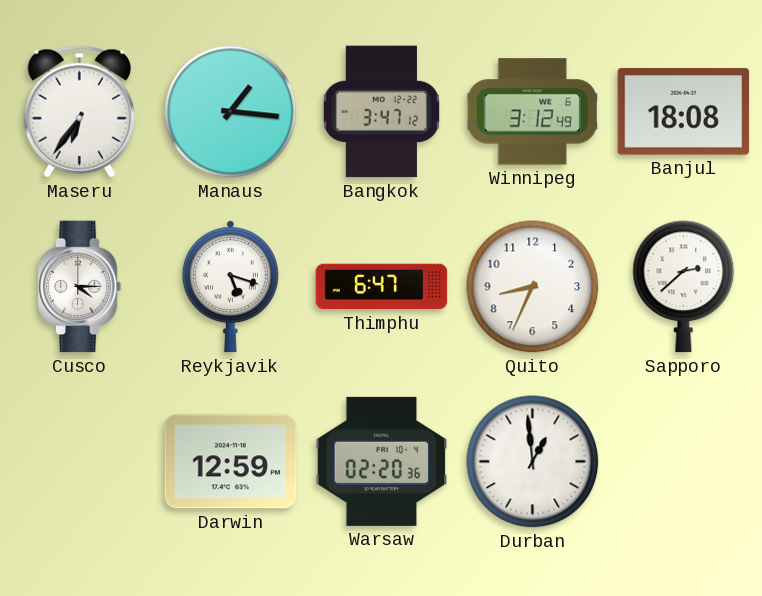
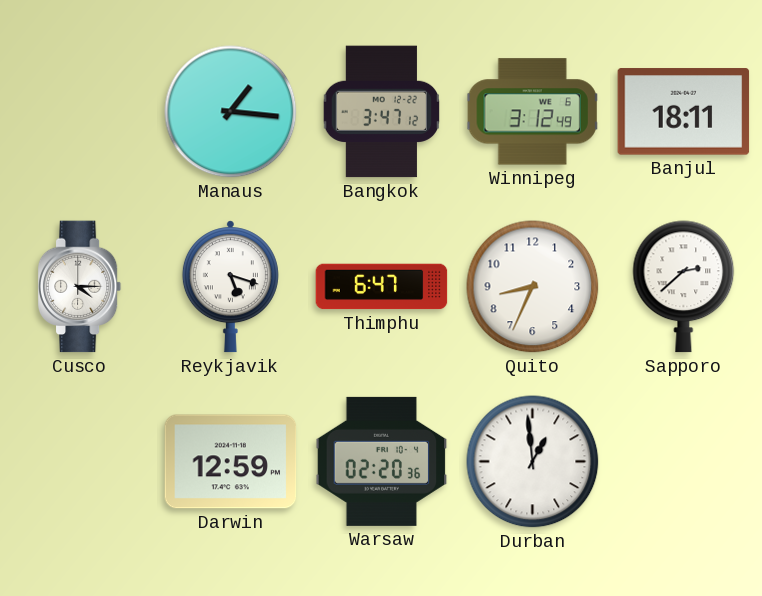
Maseru: 6:36 -> none (79, 112)
Banjul: 18:08 -> 18:11 (684, 112)
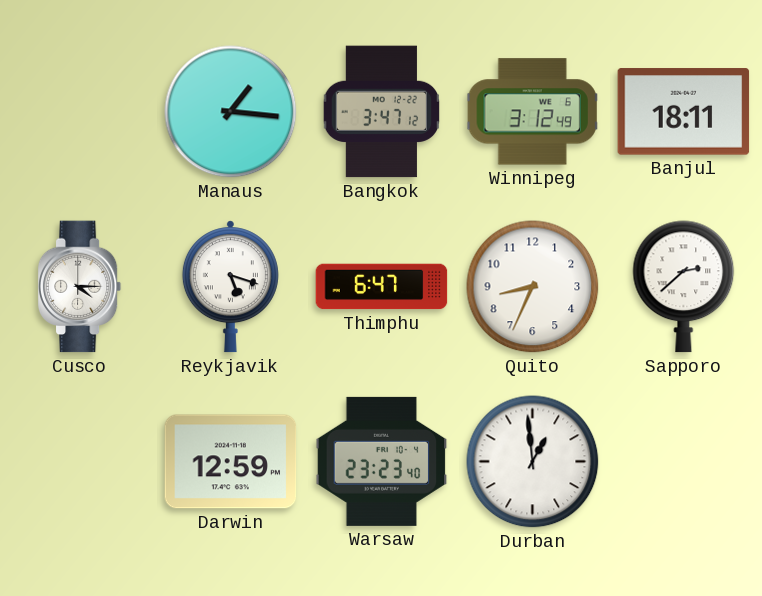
Warsaw: 02:20 -> 23:23 (382, 461)
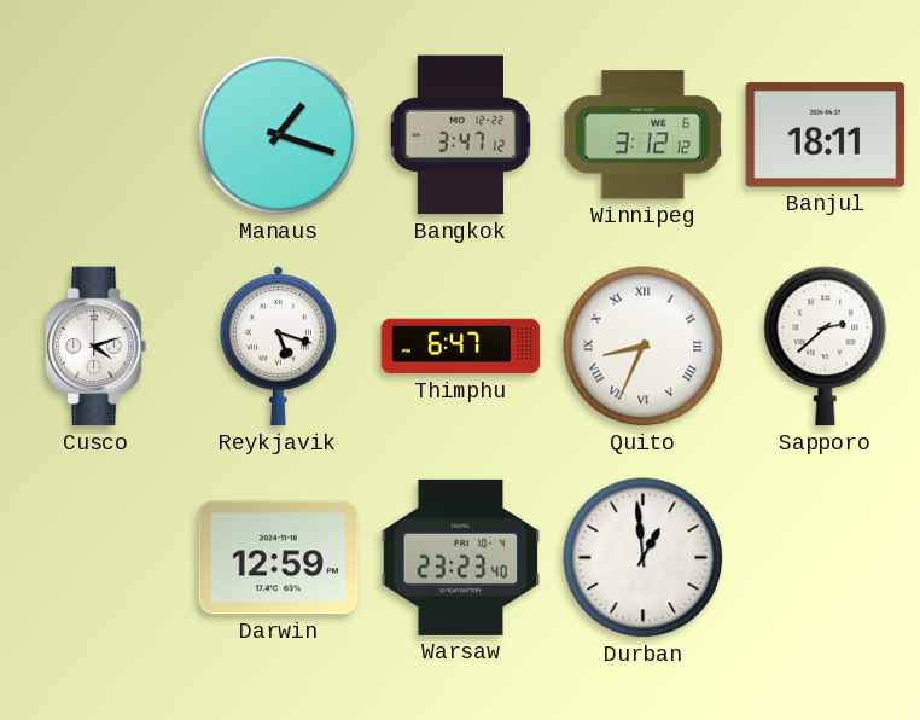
Manaus: 1:16 -> 1:18 (279, 135)
Winnipeg: 3:12:49 -> 3:12:12 (644, 135)
Cusco: 4:15 -> 4:12 (97, 347)
Quito numerals: Arabic -> Roman (644, 347)
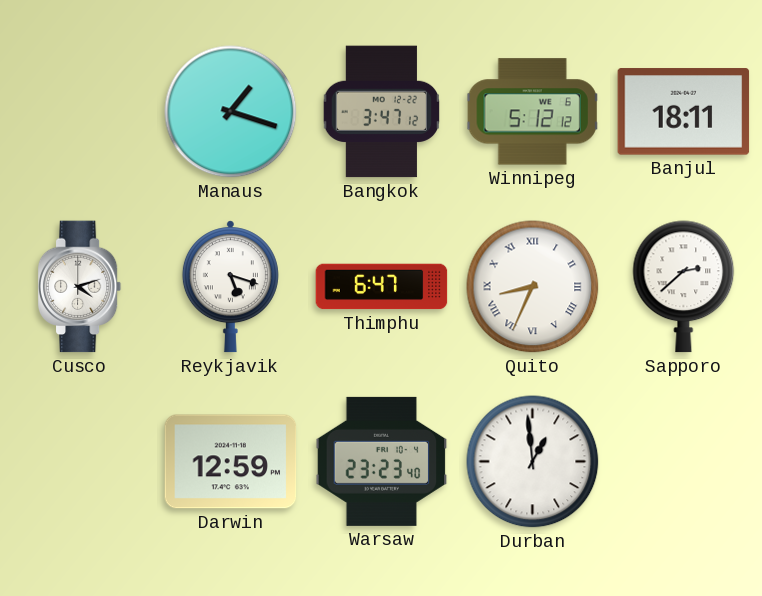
Winnipeg: 3:12 -> 5:12 (533, 112)
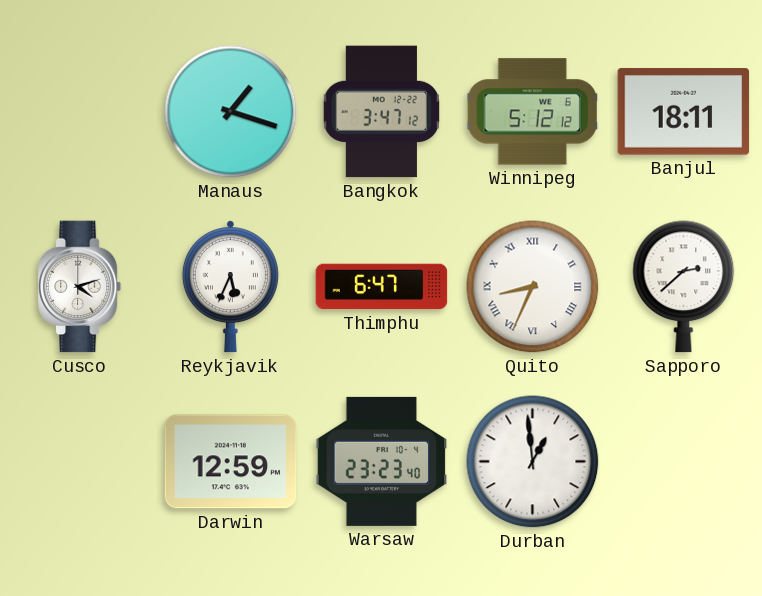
Reykjavik: 5:18 -> 5:34 (230, 287)
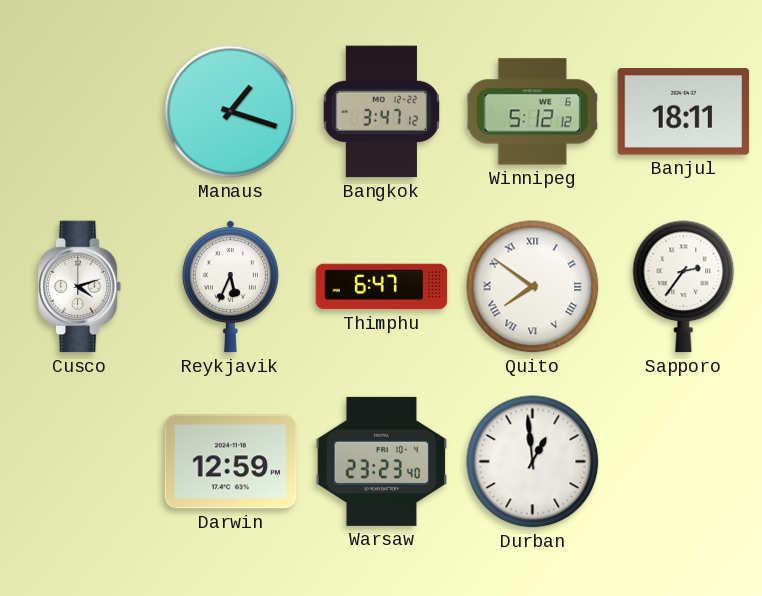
Quito: 8:34 -> 7:51 (533, 287)
Sapporo: 2:38 -> 2:36 (684, 287)
